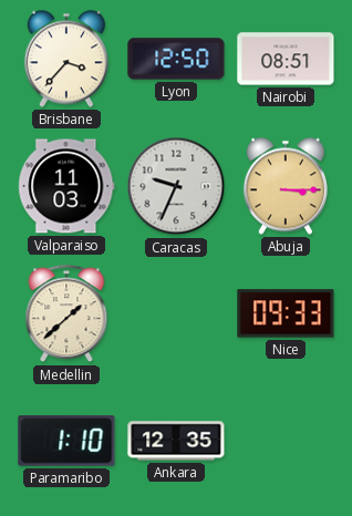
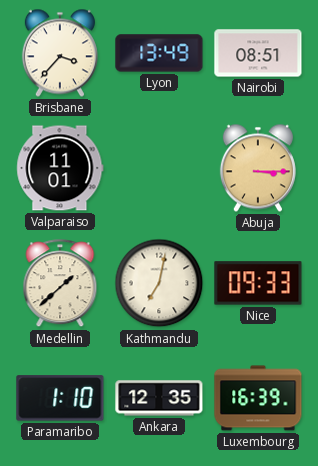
Lyon: 12:50 -> 13:49 (159, 53)
Valparaiso: 11:03 -> 11:01 (60, 168)
Caracas: 9:34 -> none (176, 186)
Kathmandu: none -> 7:02 (159, 283)
Luxembourg: none -> 16:39 (258, 398)
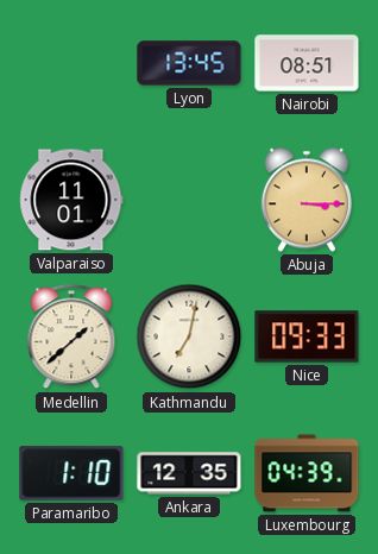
Brisbane: 3:37 -> none (60, 53)
Lyon: 13:49 -> 13:45 (189, 63)
Luxembourg: 16:39 -> 04:39 (307, 473)
